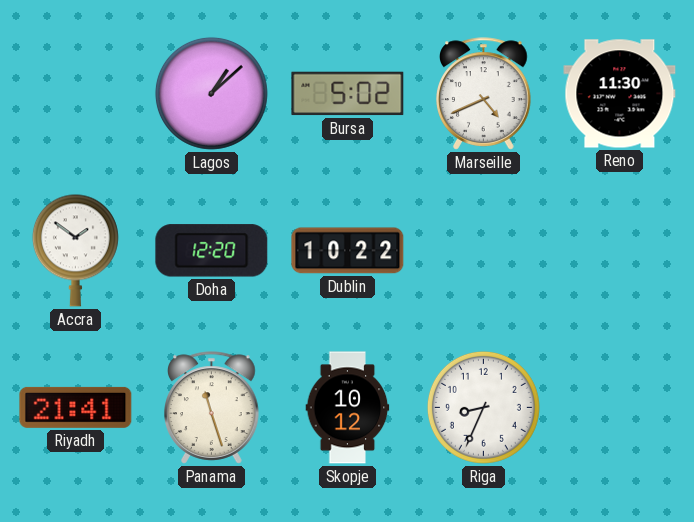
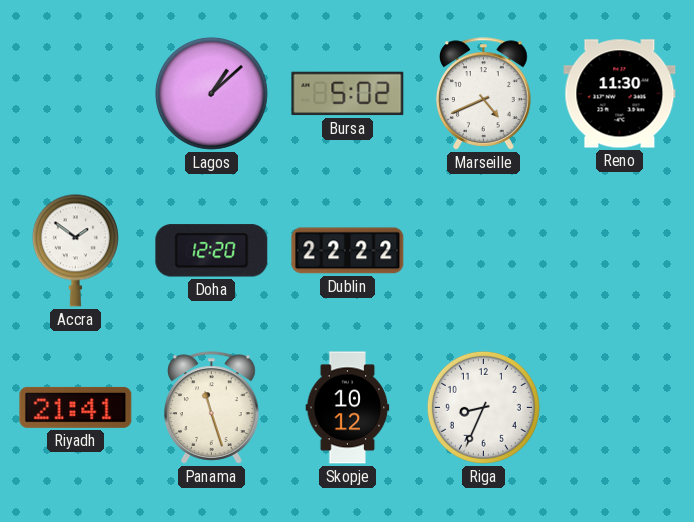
Dublin: 10:22 -> 22:22 (348, 251)
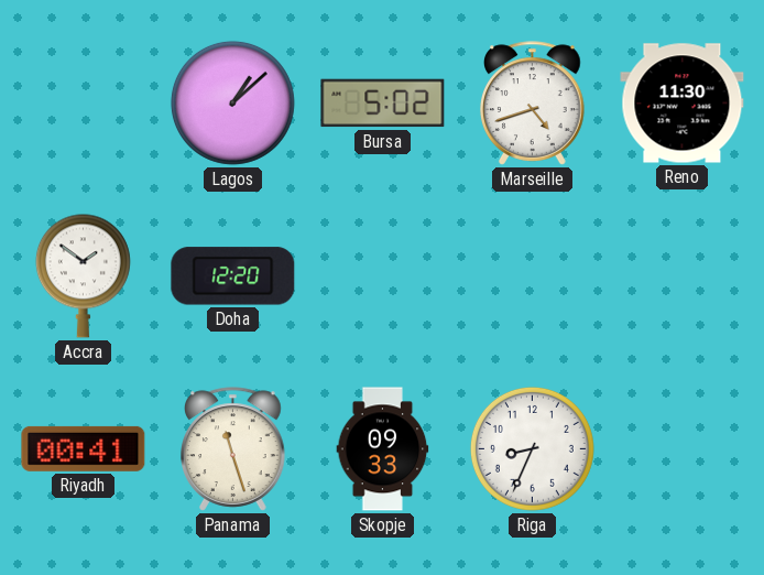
Marseille: 4:41 -> 4:42 (533, 104)
Dublin: 22:22 -> none (348, 251)
Riyadh: 21:41 -> 00:41 (84, 448)
Skopje: 10:12 -> 09:33 (383, 449)
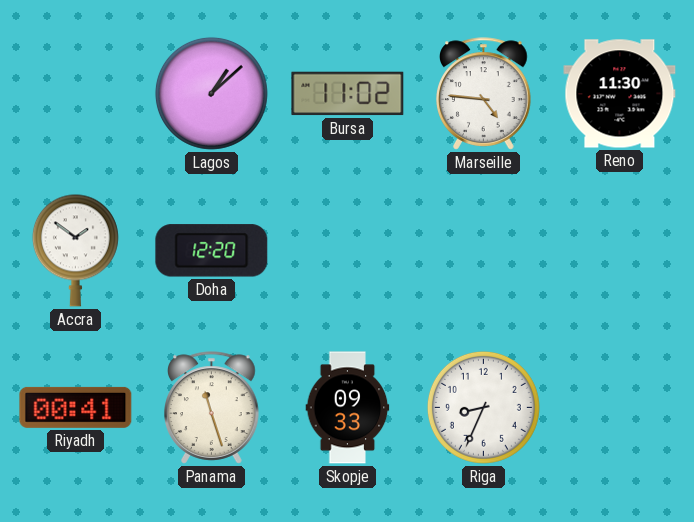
Bursa: 5:02 -> 11:02 (348, 94)
Marseille: 4:42 -> 4:46 (484, 94)
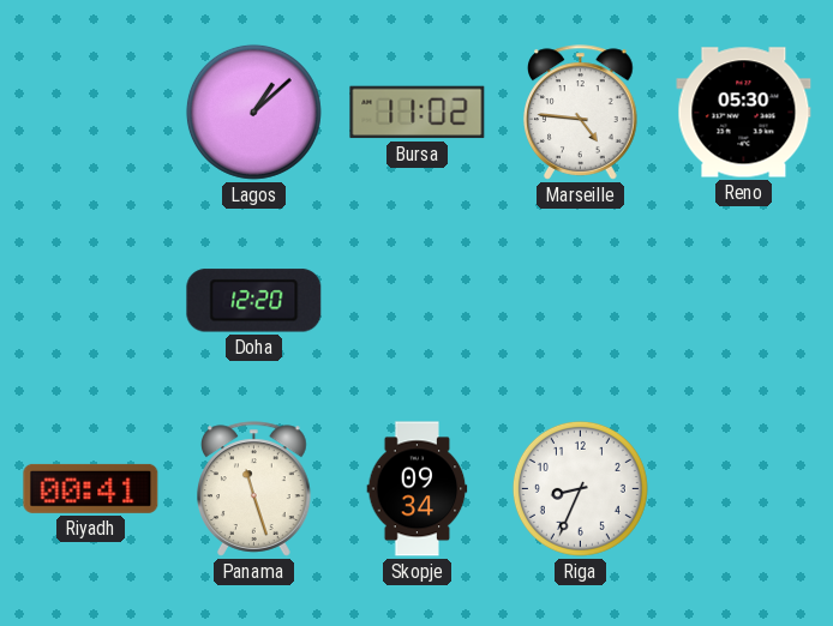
Reno: 11:30 -> 05:30 (744, 113)
Accra: 1:51 -> none (75, 250)
Skopje: 09:33 -> 09:34 (418, 489)
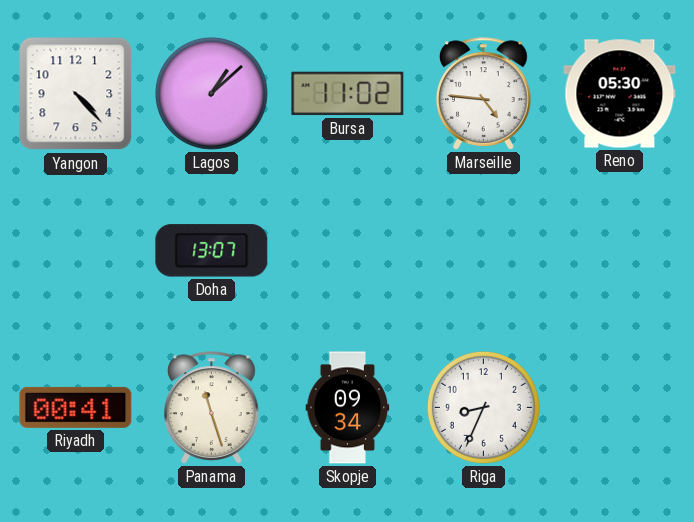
Yangon: none -> 4:23 (76, 94)
Doha: 12:20 -> 13:07 (212, 251)
